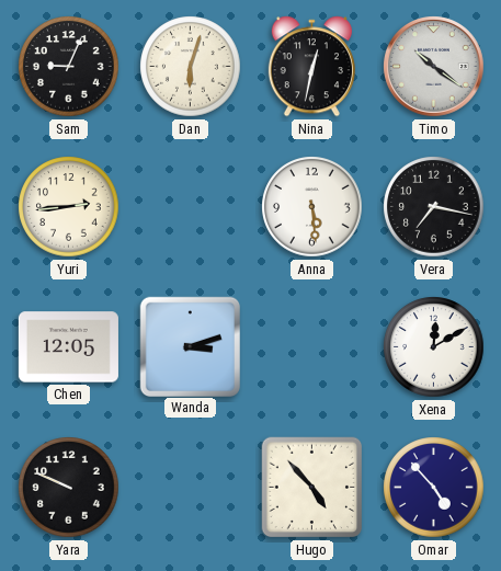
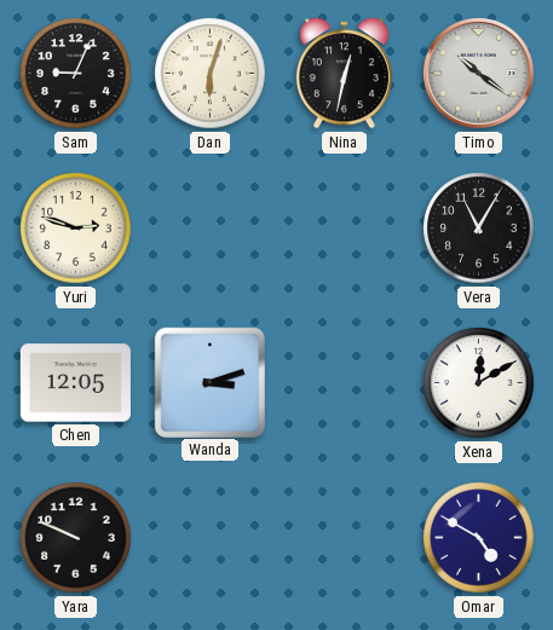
Yuri: 2:44 -> 2:48 (76, 229)
Anna: 5:29 -> none (312, 207)
Vera: 7:17 -> 11:05 (479, 229)
Hugo: 4:53 -> none (312, 488)
Omar: 4:53 -> 4:50 (479, 538)
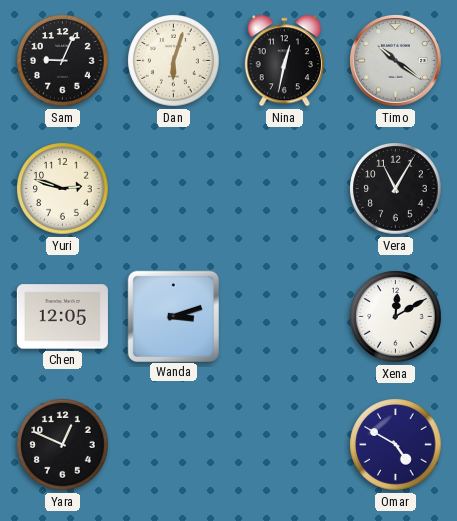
Yara: 9:49 -> 12:49 (63, 445)
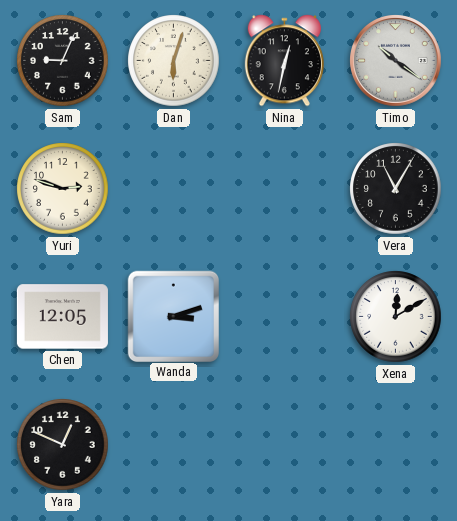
Omar: 4:50 -> none (396, 445)
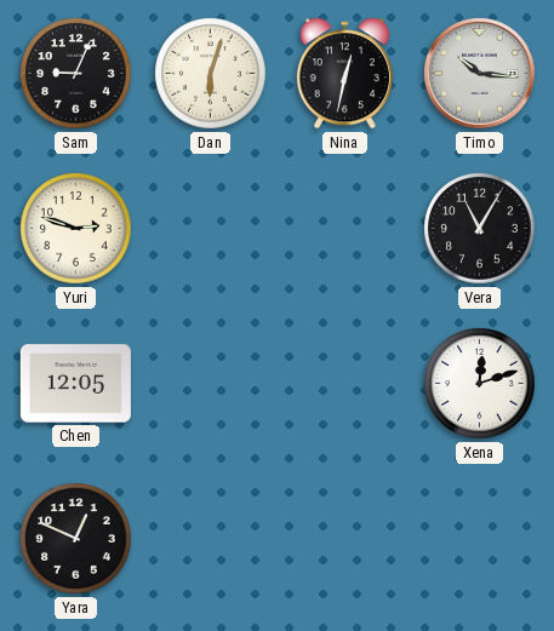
Timo: 10:21 -> 10:16 (480, 74)
Wanda: 3:12 -> none (173, 316)
Xena: 12:10 -> 12:12 (480, 384)
